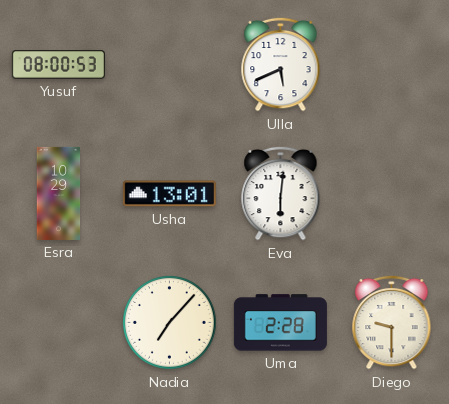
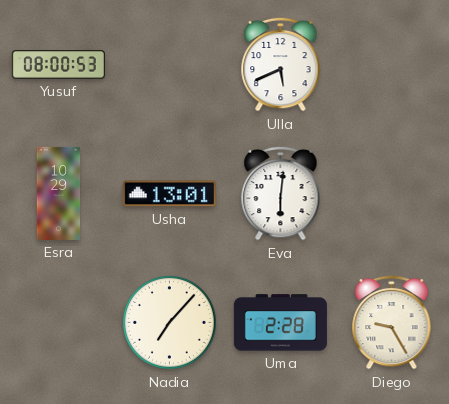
Diego: 9:30 -> 9:25 (392, 322)
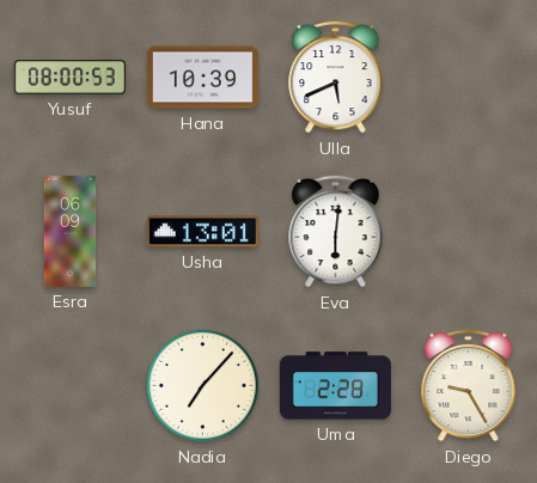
Hana: none -> 10:39 (202, 78)
Esra: 10:29 -> 06:09 (71, 231)
